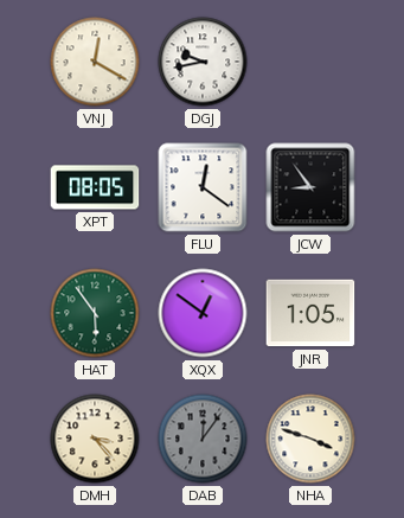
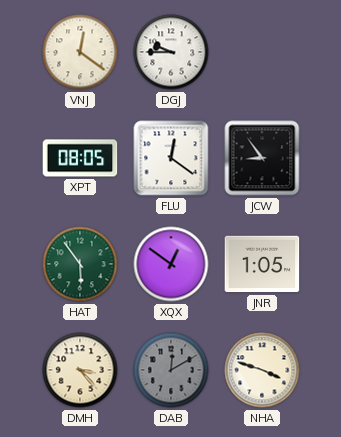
VNJ: 12:20 -> 12:21 (80, 52)
DGJ: 9:43 -> 9:45 (171, 52)
DAB: 12:06 -> 12:10 (171, 370)
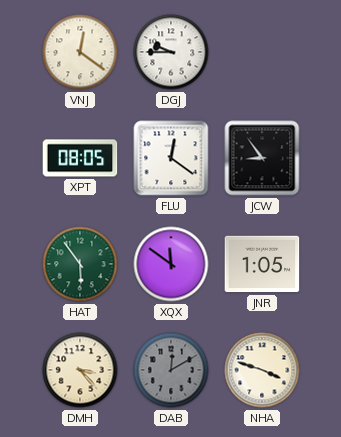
XQX: 12:51 -> 11:51 (171, 264)
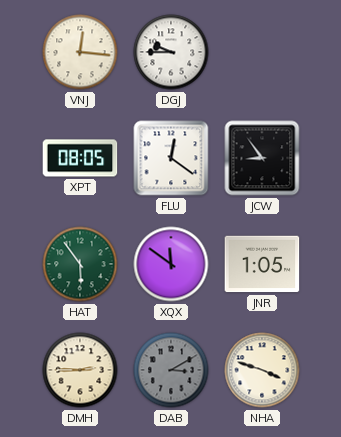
VNJ: 12:21 -> 12:16 (80, 52)
DMH: 3:23 -> 2:45 (80, 370)
DAB: 12:10 -> 3:10 (171, 370)
